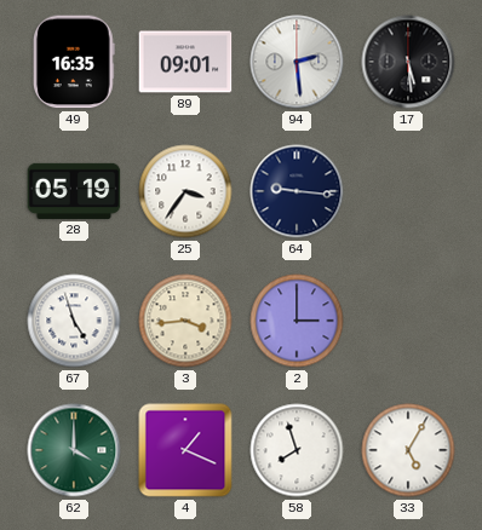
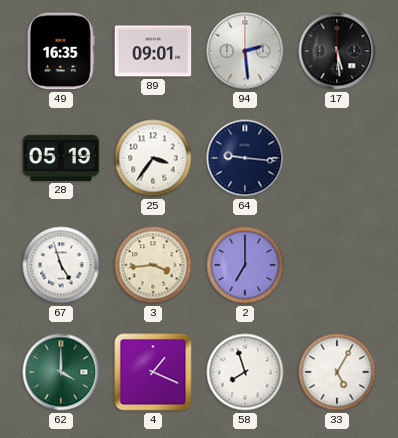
2: 3:00 -> 7:00 (245, 265)
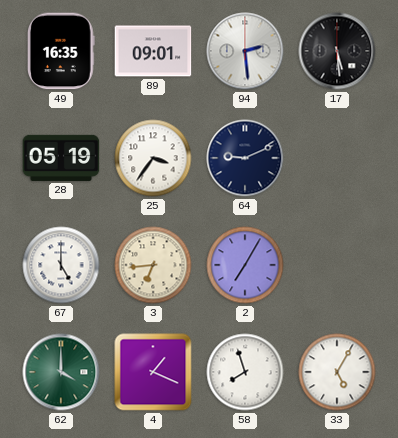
64: 9:16 -> 9:11 (245, 158)
67: 4:57 -> 5:00 (61, 265)
3: 3:44 -> 6:44 (153, 265)
2: 7:00 -> 7:05 (245, 265)
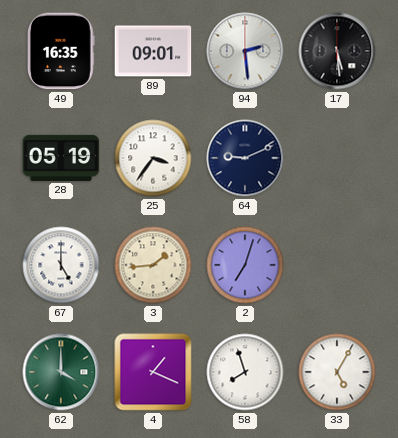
3: 6:44 -> 1:44 (153, 265)
2: 7:05 -> 7:03 (245, 265)
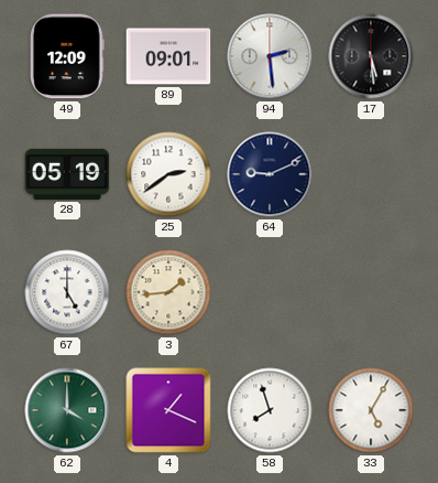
49: 16:35 -> 12:09 (67, 56)
25: 3:36 -> 2:39 (168, 174)
2: 7:03 -> none (245, 265)
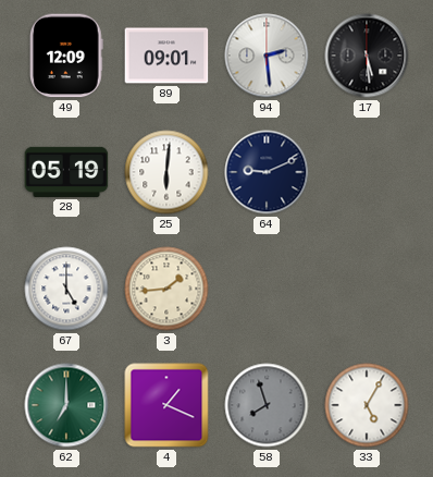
25: 2:39 -> 6:01 (166, 172)
62: 4:00 -> 7:00 (66, 405)
58 dial: white -> grey (267, 405)
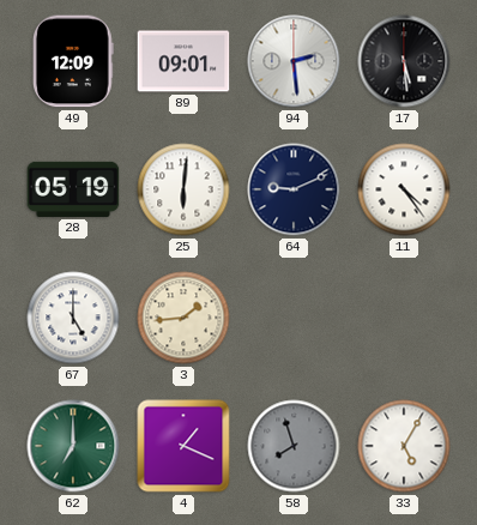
11: none -> 4:24 (404, 189)
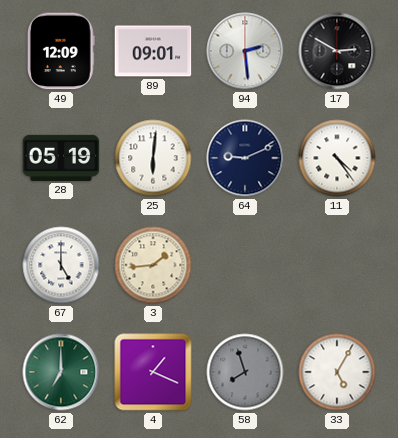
17: 5:29 -> 2:50 (337, 51)
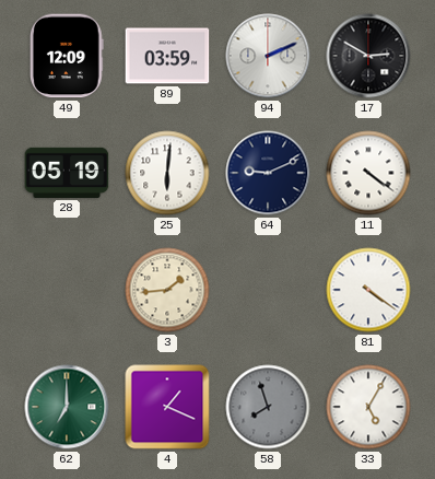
89: 09:01 -> 03:59 (167, 56)
94: 2:29 -> 2:11 (268, 56)
11: 4:24 -> 4:21 (368, 173)
67: 5:00 -> none (61, 265)
81: none -> 4:21 (368, 290)
